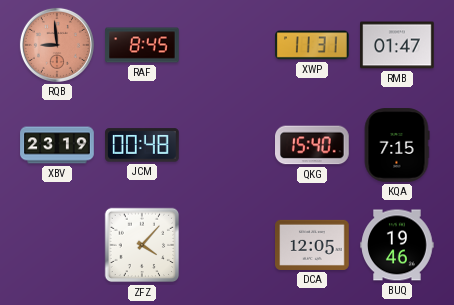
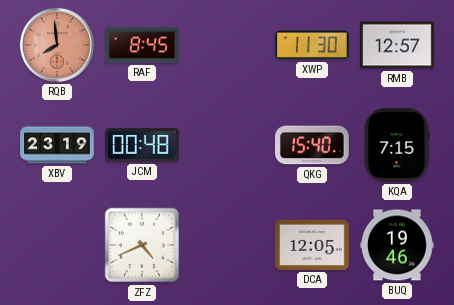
RQB: 8:59 -> 7:59 (57, 45)
XWP: 11:31 -> 11:30 (313, 45)
RMB: 01:47 -> 12:57 (397, 45)
ZFZ: 4:07 -> 4:41 (142, 245)
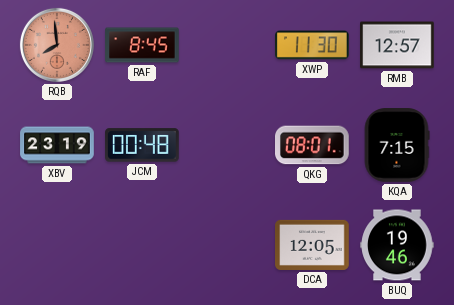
QKG: 15:40 -> 08:01 (313, 145)
ZFZ: 4:41 -> none (142, 245)
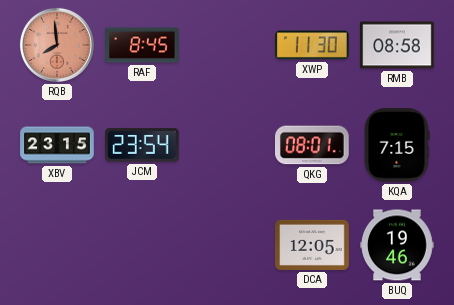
RMB: 12:57 -> 08:58 (397, 45)
XBV: 23:19 -> 23:15 (57, 145)
JCM: 00:48 -> 23:54 (142, 145)
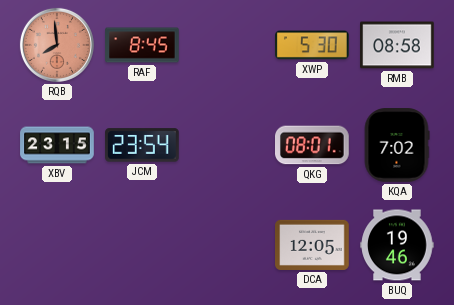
XWP: 11:30 -> 5:30 (313, 45)
KQA: 7:15 -> 7:02 (397, 145)
